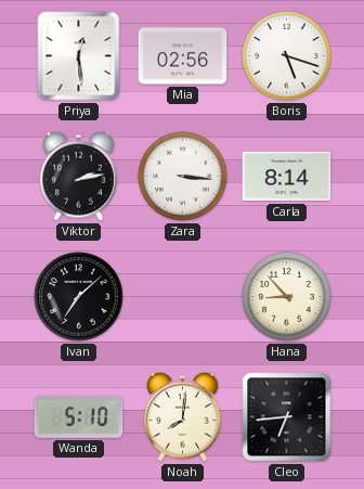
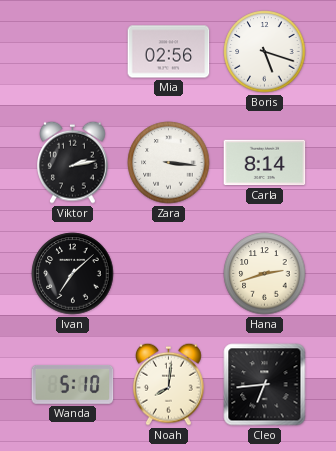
Priya: 12:29 -> none (79, 56)
Hana: 8:53 -> 2:42 (265, 274)
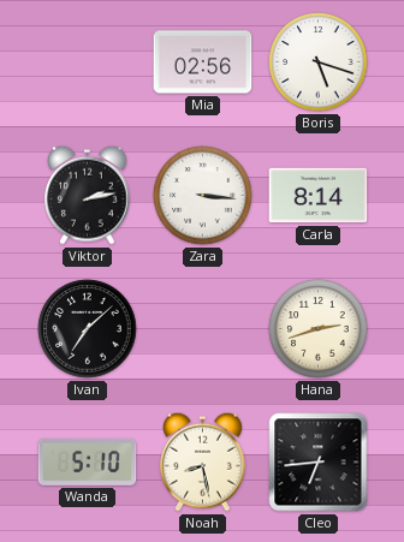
Noah: 8:01 -> 8:28 (203, 461)
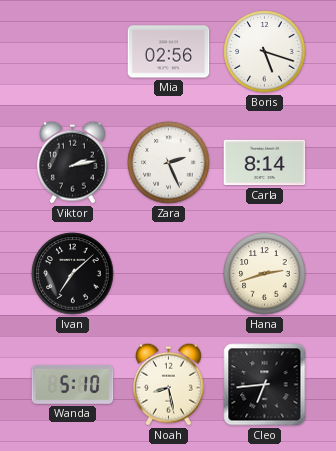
Zara: 3:16 -> 2:26 (169, 163)
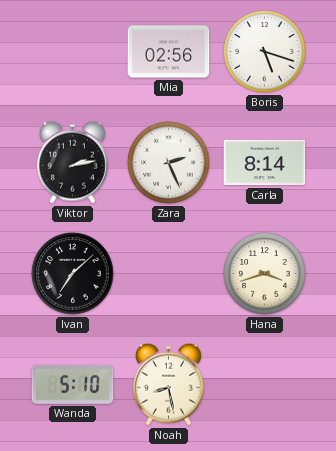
Hana: 2:42 -> 3:42 (265, 274)
Cleo: 6:44 -> none (265, 385)
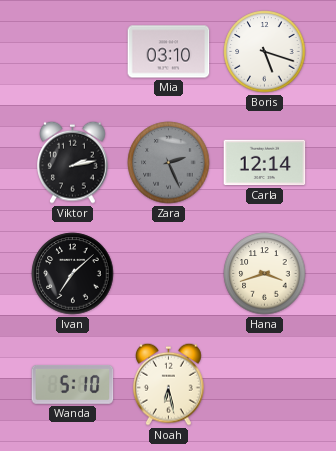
Mia: 02:56 -> 03:10 (169, 52)
Zara dial: white -> grey (169, 163)
Carla: 8:14 -> 12:14 (265, 163)
Noah: 8:28 -> 6:28 (169, 384)
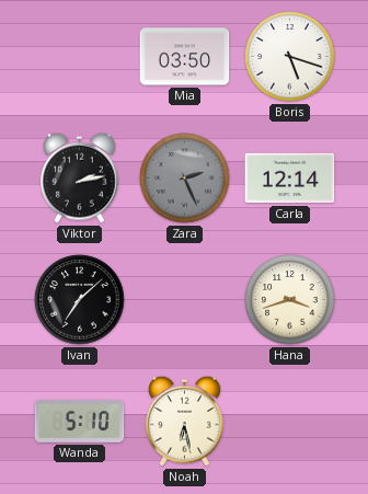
Mia: 03:10 -> 03:50 (185, 57)
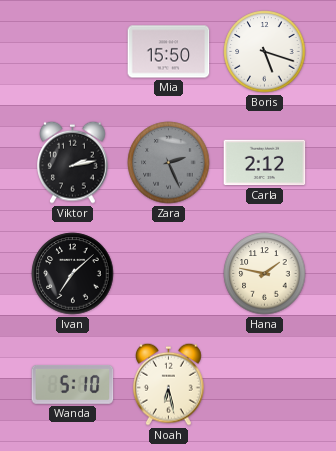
Mia: 03:50 -> 15:50 (169, 52)
Carla: 12:14 -> 2:12 (265, 163)
Hana: 3:42 -> 1:47 (265, 274)
